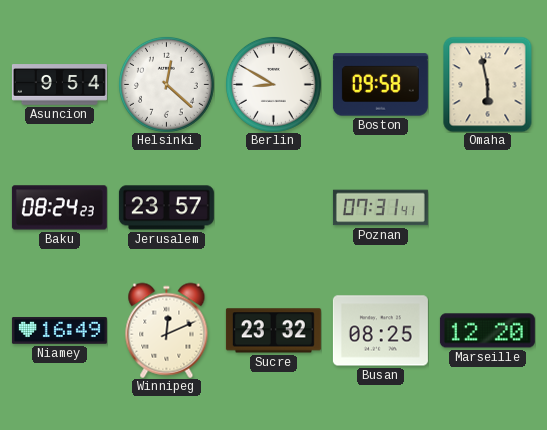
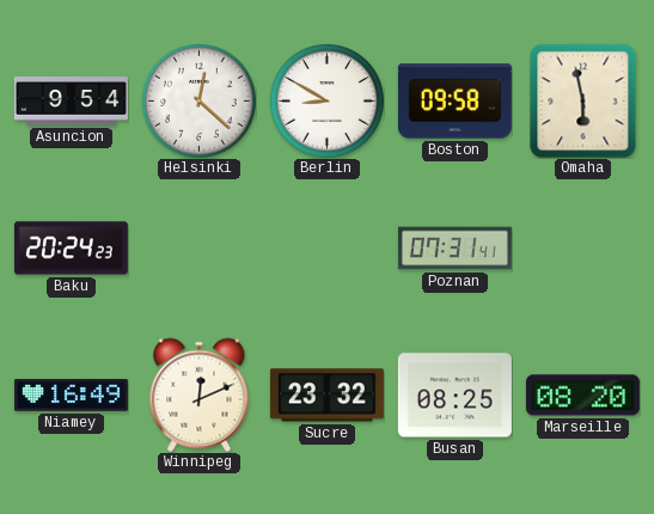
Baku: 08:24 -> 20:24 (71, 249)
Jerusalem: 23:57 -> none (166, 208)
Marseille: 12:20 -> 08:20 (582, 396)
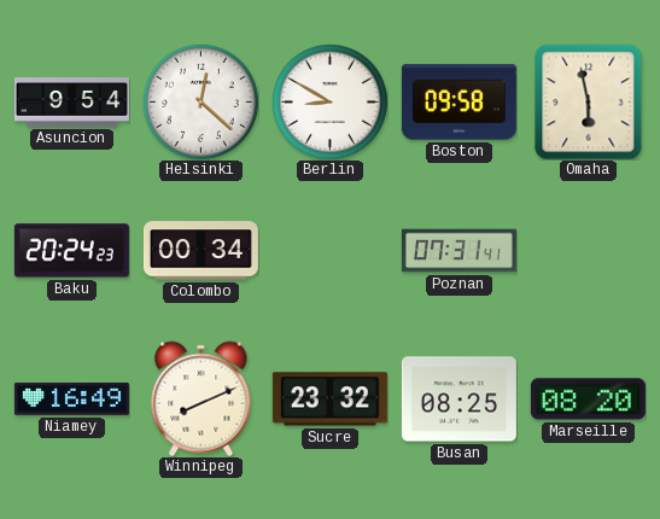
Colombo: none -> 00:34 (200, 251)
Winnipeg: 12:11 -> 8:11 (201, 398)
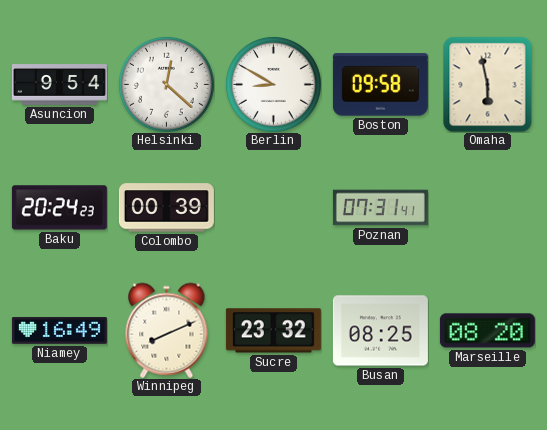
Colombo: 00:34 -> 00:39 (166, 208)
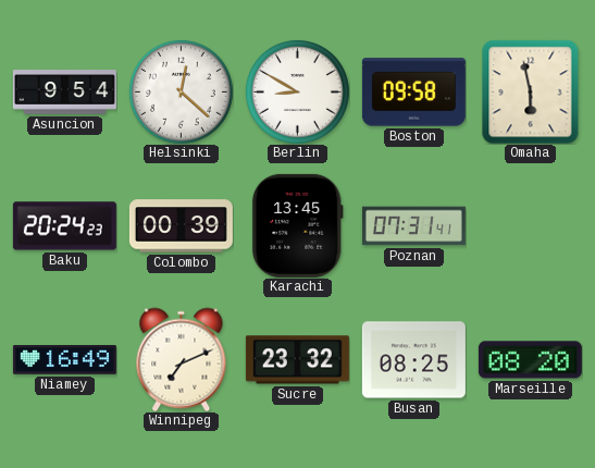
Karachi: none -> 13:45 (297, 225)
Winnipeg: 8:11 -> 7:11 (182, 359)
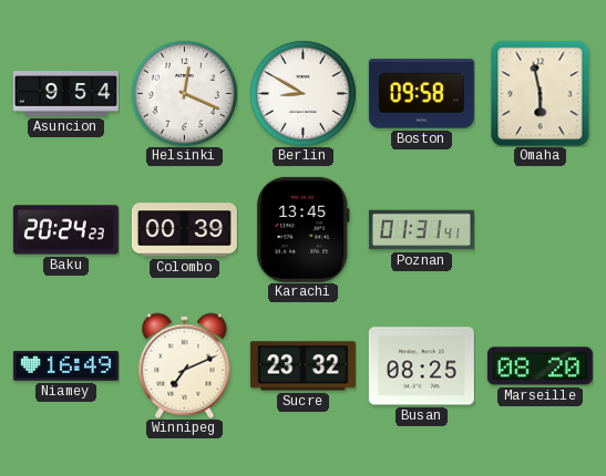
Helsinki: 12:22 -> 12:19 (184, 93)
Poznan: 07:31 -> 01:31 (421, 230)
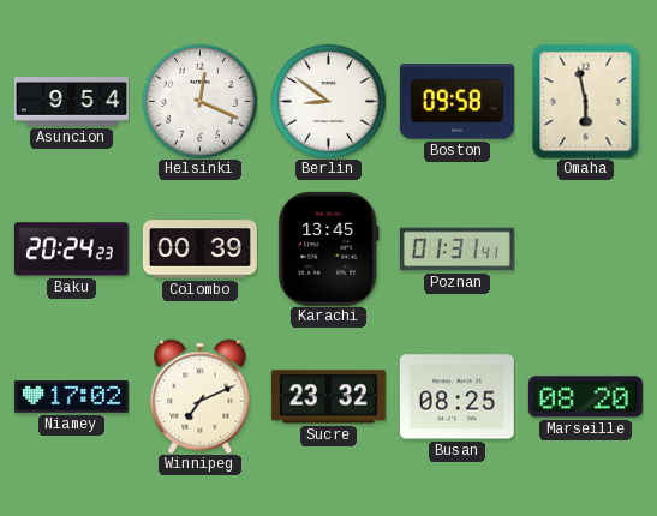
Berlin: 8:50 -> 8:51 (328, 101)
Niamey: 16:49 -> 17:02 (71, 397)
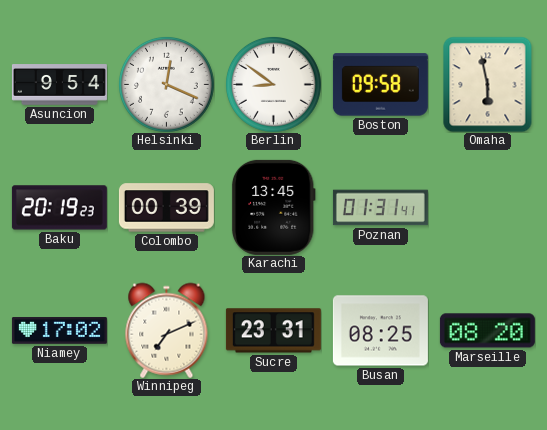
Baku: 20:24 -> 20:19 (59, 208)
Sucre: 23:32 -> 23:31 (273, 331)
